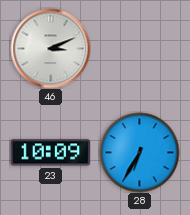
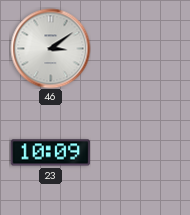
46: 3:11 -> 3:09 (50, 48)
28: 6:35 -> none (139, 152)
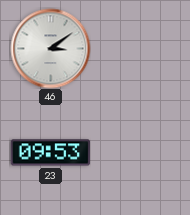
23: 10:09 -> 09:53 (50, 153)
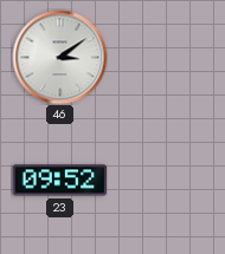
23: 09:53 -> 09:52 (59, 181)
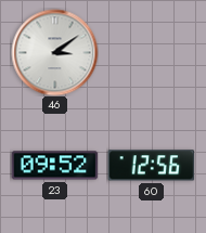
60: none -> 12:56 (151, 166)
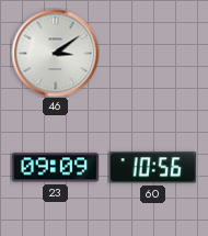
23: 09:52 -> 09:09 (55, 168)
60: 12:56 -> 10:56 (152, 168)
